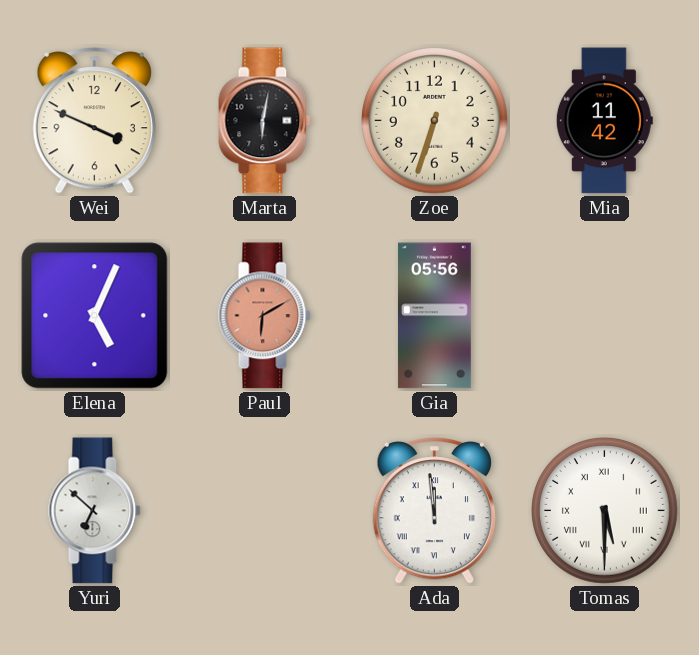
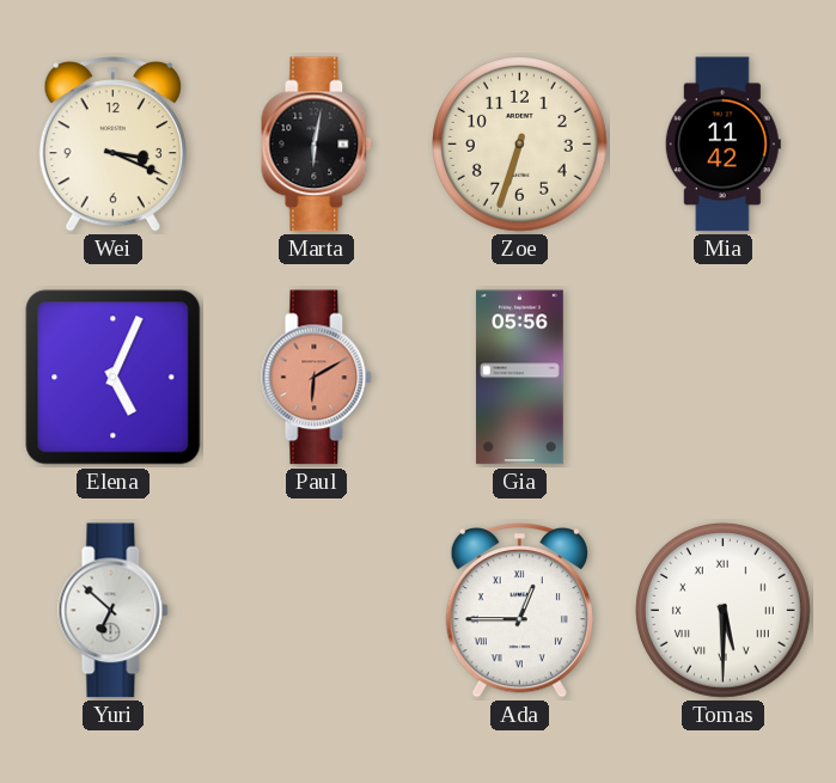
Wei: 3:49 -> 3:19 (112, 145)
Ada: 11:59 -> 12:45 (519, 611)
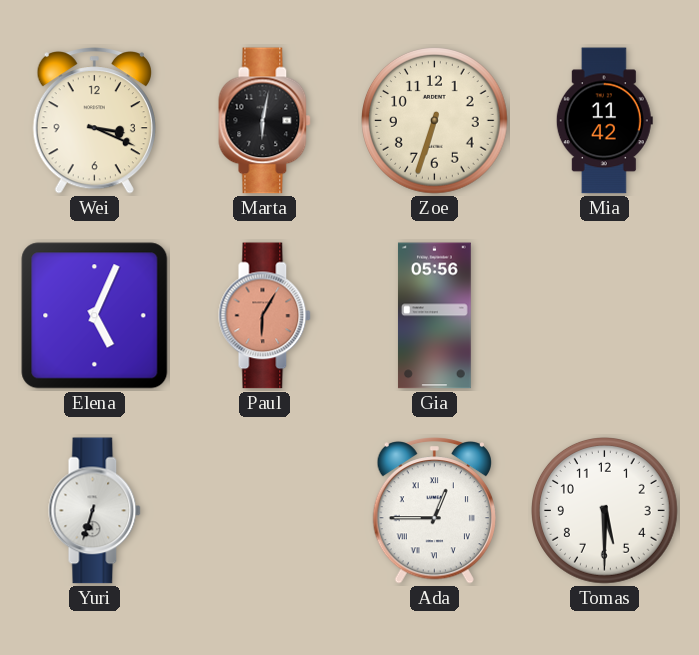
Paul: 6:10 -> 6:05 (265, 316)
Yuri: 6:52 -> 6:33 (95, 511)
Tomas numerals: Roman -> Arabic (605, 511)
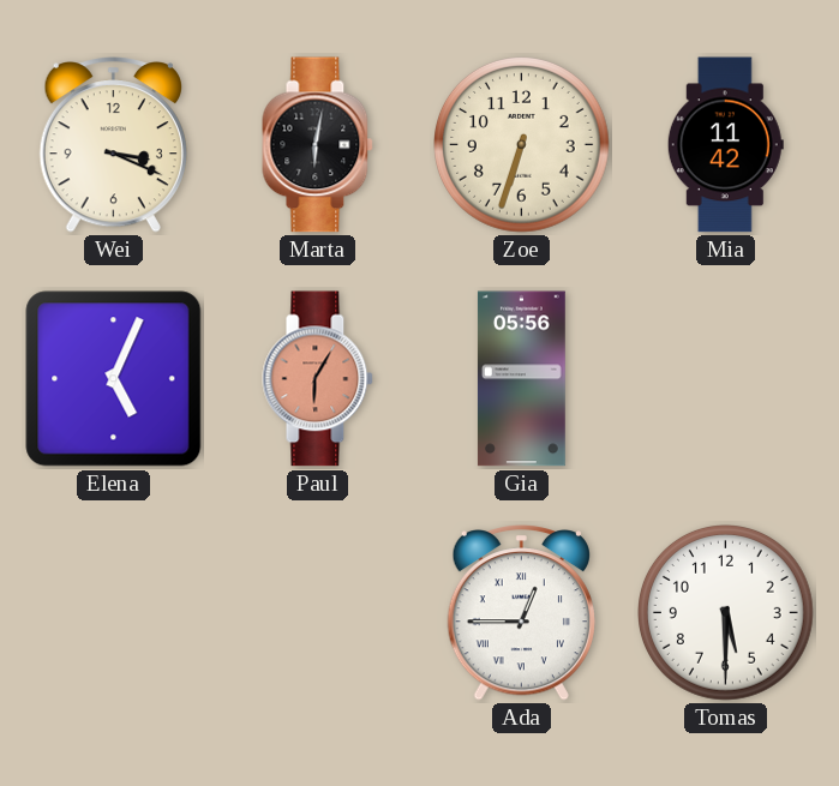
Yuri: 6:33 -> none (95, 511)
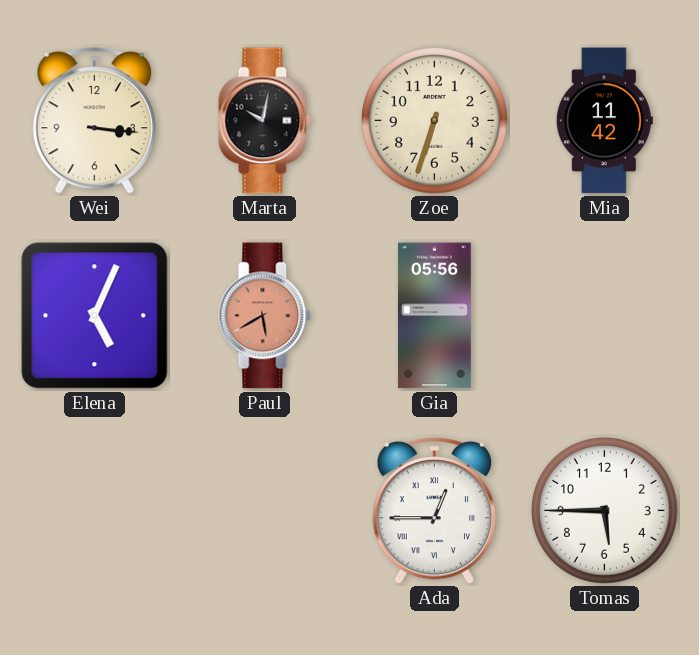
Wei: 3:19 -> 3:16 (94, 121)
Marta: 6:02 -> 10:02 (265, 121)
Paul: 6:05 -> 5:40 (265, 316)
Tomas: 5:30 -> 5:45 (605, 511)
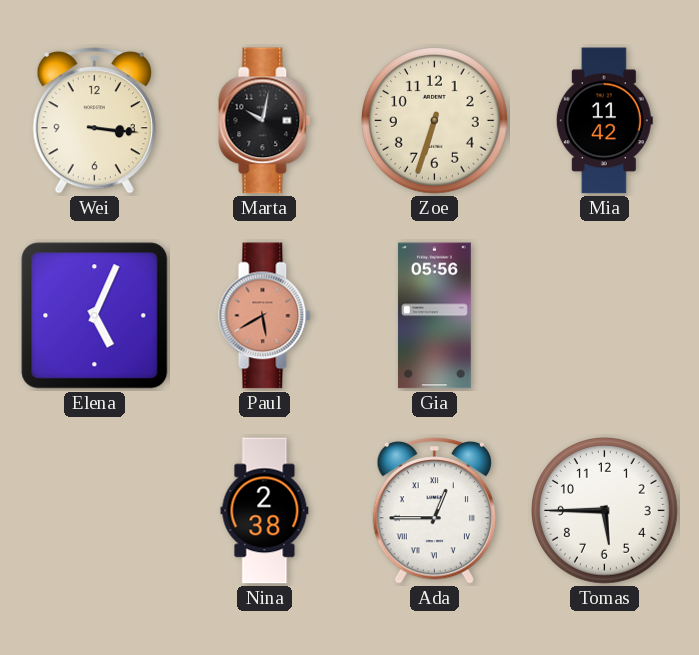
Nina: none -> 2:38 (265, 511)
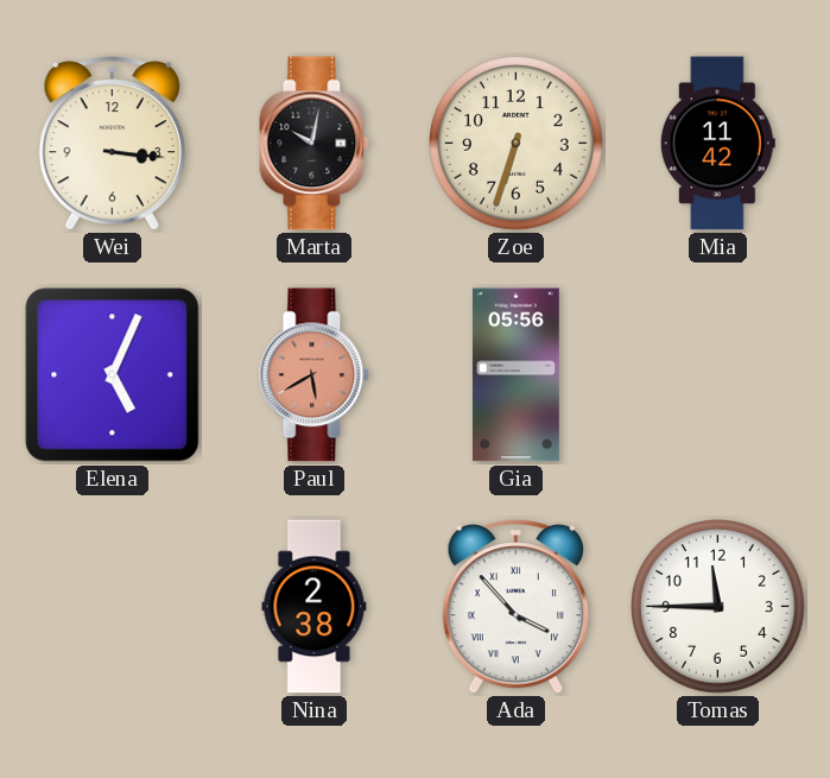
Ada: 12:45 -> 3:53 (515, 607)
Tomas: 5:45 -> 11:45 (718, 607)
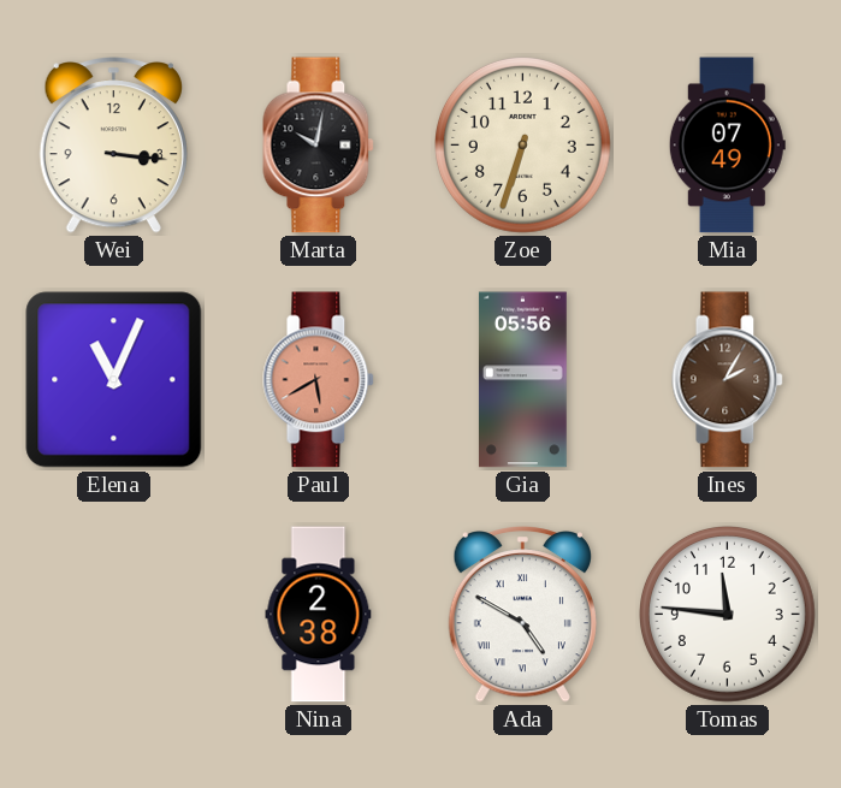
Mia: 11:42 -> 07:49 (727, 146)
Elena: 5:04 -> 11:04 (114, 380)
Ines: none -> 2:05 (728, 380)
Ada: 3:53 -> 4:50 (522, 615)
Tomas: 11:45 -> 11:46 (728, 615)
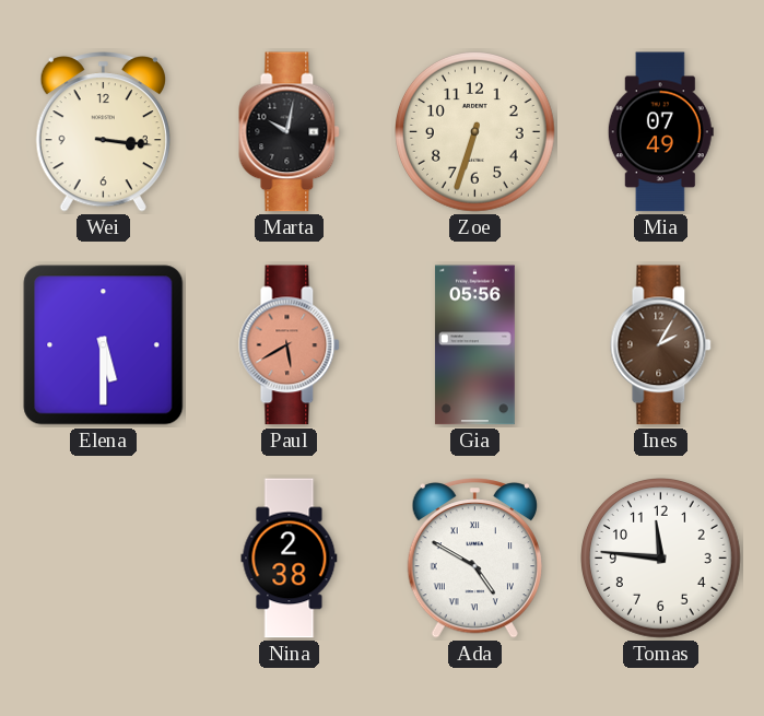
Elena: 11:04 -> 5:30 (104, 345)
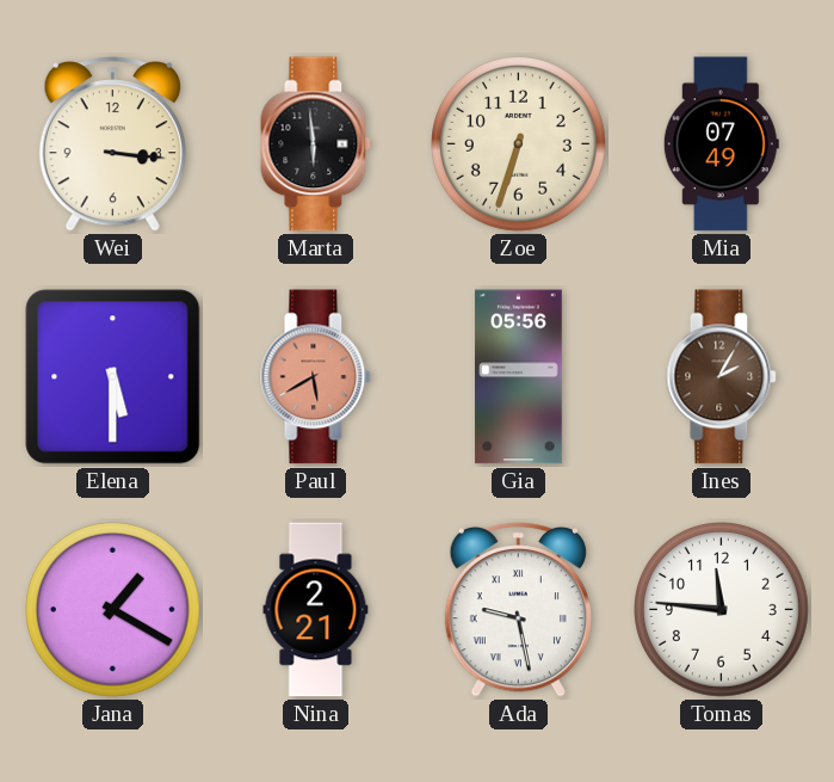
Marta: 10:02 -> 5:59 (316, 144)
Jana: none -> 1:20 (113, 610)
Nina: 2:38 -> 2:21 (316, 610)
Ada: 4:50 -> 9:28 (518, 610)
